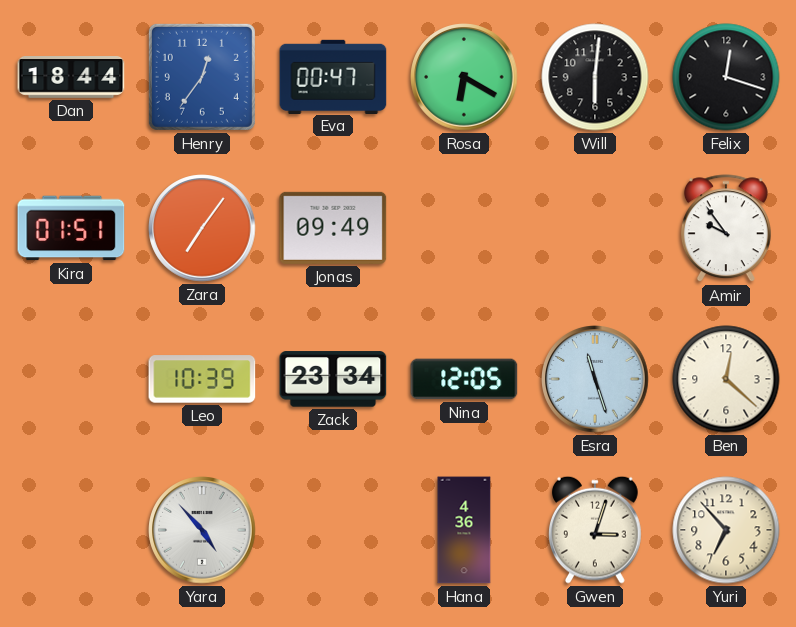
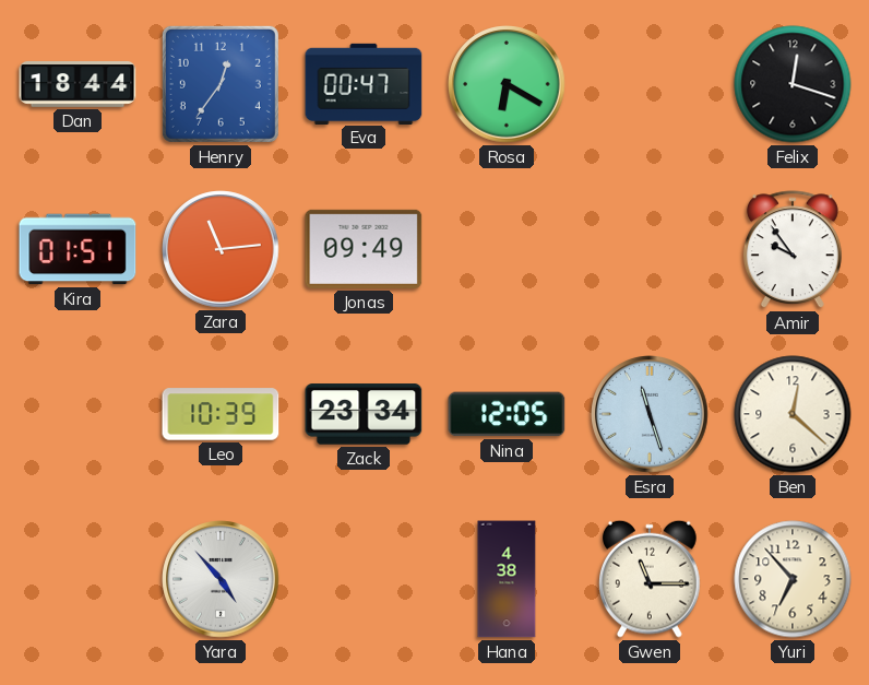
Will: 6:01 -> none (595, 77)
Zara: 7:06 -> 11:14 (221, 249)
Hana: 4:36 -> 4:38 (507, 579)
Gwen: 3:03 -> 11:15 (651, 579)
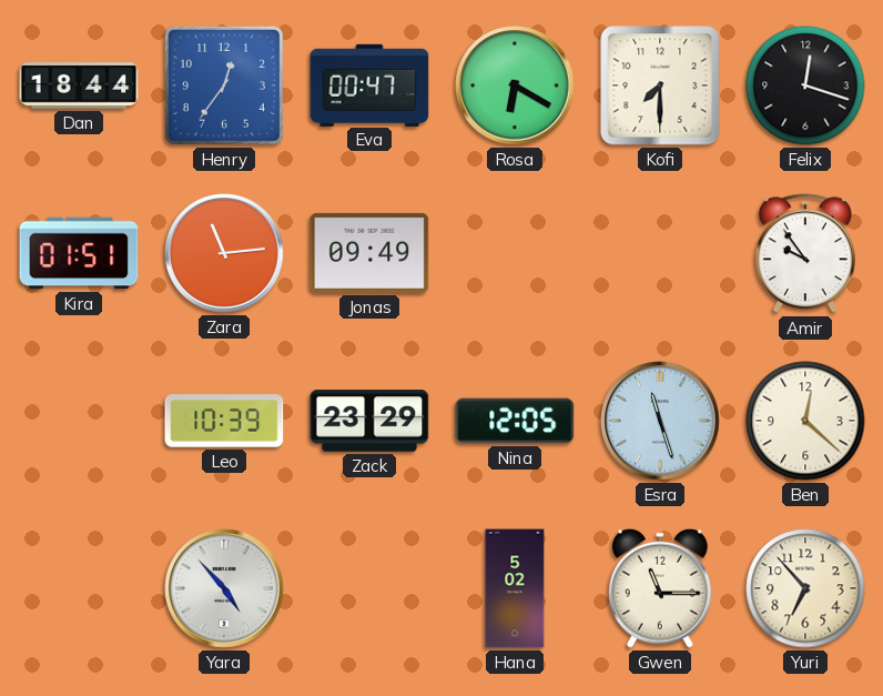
Kofi: none -> 7:30 (660, 85)
Zack: 23:34 -> 23:29 (369, 421)
Hana: 4:38 -> 5:02 (515, 588)
